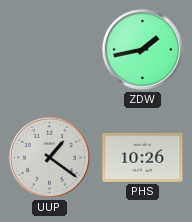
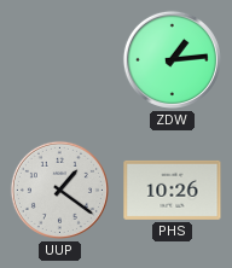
ZDW: 1:43 -> 1:14 (172, 59)
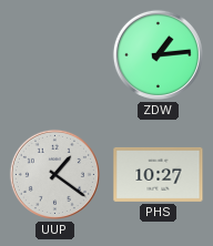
PHS: 10:26 -> 10:27 (159, 174)
